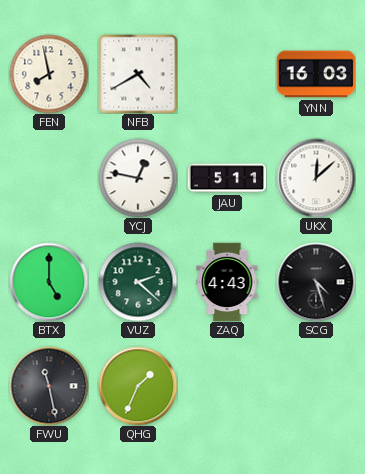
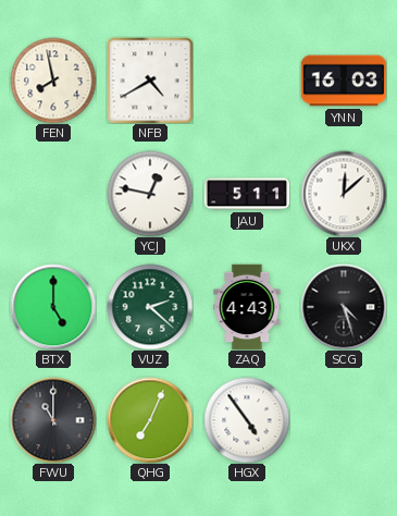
FWU: 11:28 -> 11:00 (53, 420)
QHG: 1:34 -> 7:04 (150, 420)
HGX: none -> 4:54 (247, 420)
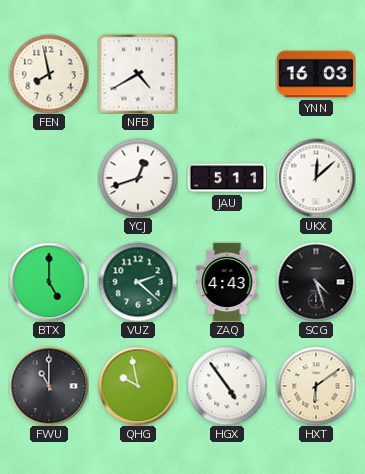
YCJ: 12:47 -> 12:42 (138, 178)
QHG: 7:04 -> 9:58 (138, 386)
HXT: none -> 6:09 (316, 386)
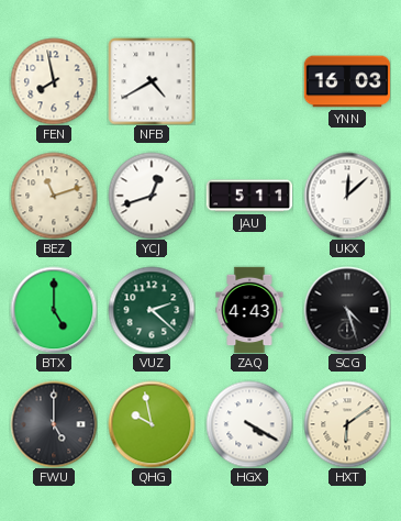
BEZ: none -> 11:12 (54, 196)
FWU: 11:00 -> 5:00 (54, 424)
HGX: 4:54 -> 4:20 (249, 424)
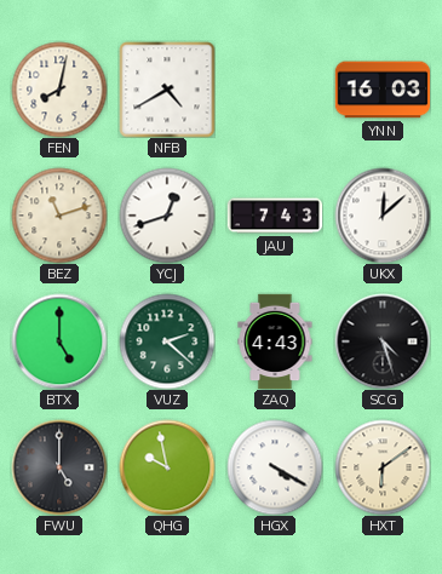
FEN: 7:58 -> 8:02 (59, 90)
JAU: 5:11 -> 7:43 (275, 216)
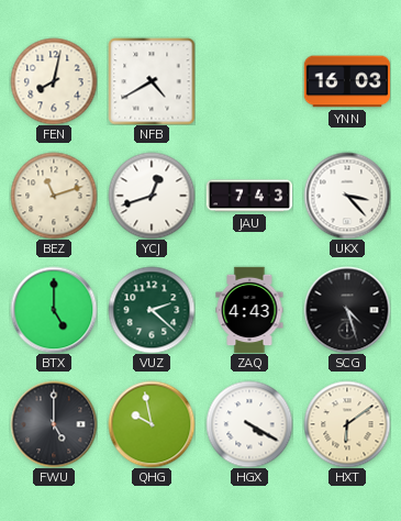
UKX: 12:08 -> 3:23 (347, 196)
